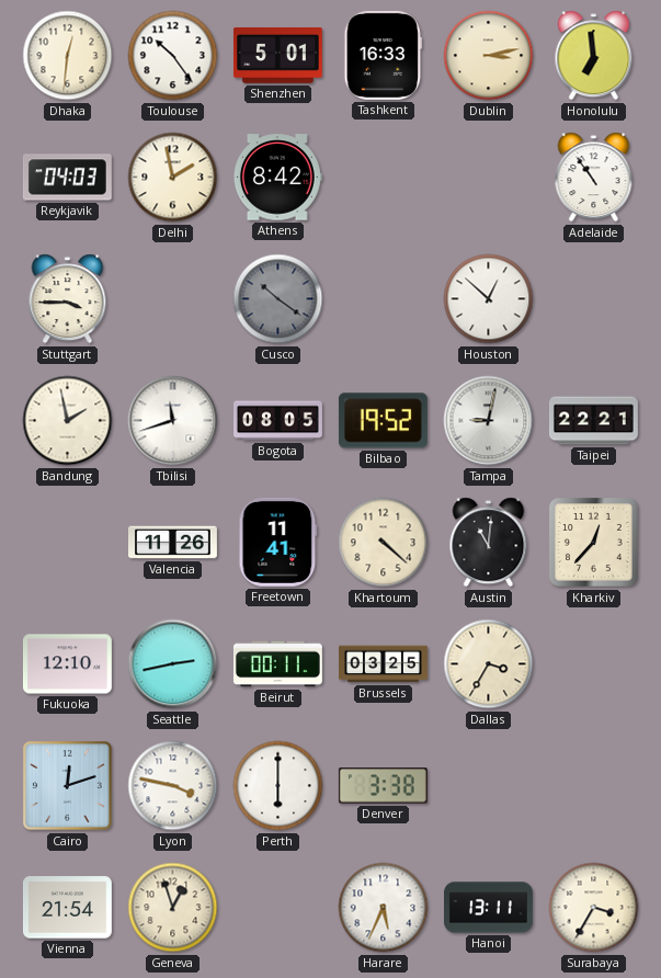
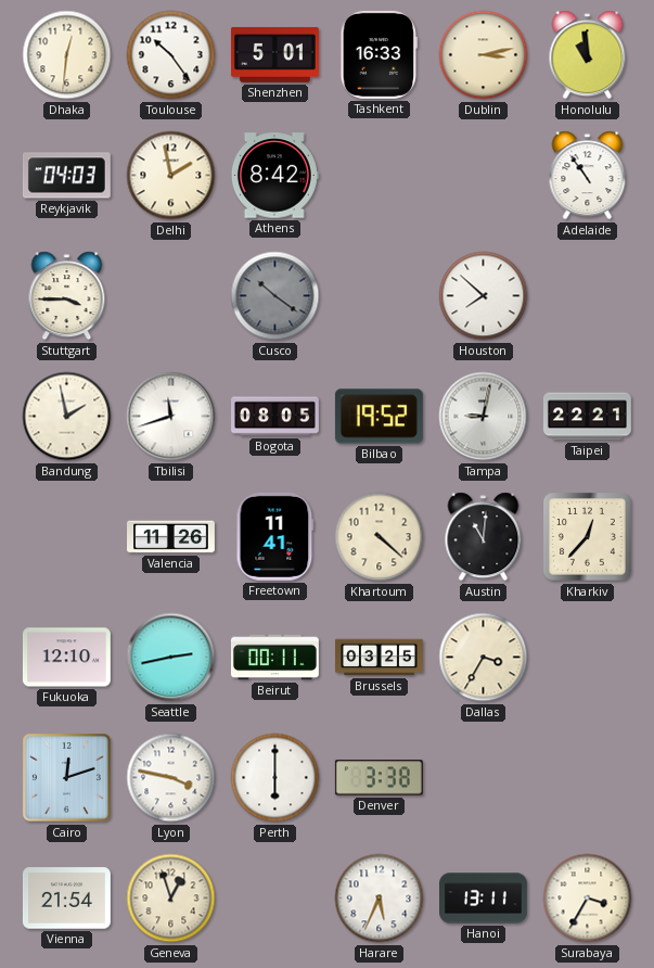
Honolulu: 6:59 -> 10:59 (588, 55)
Houston: 12:52 -> 7:52 (484, 296)
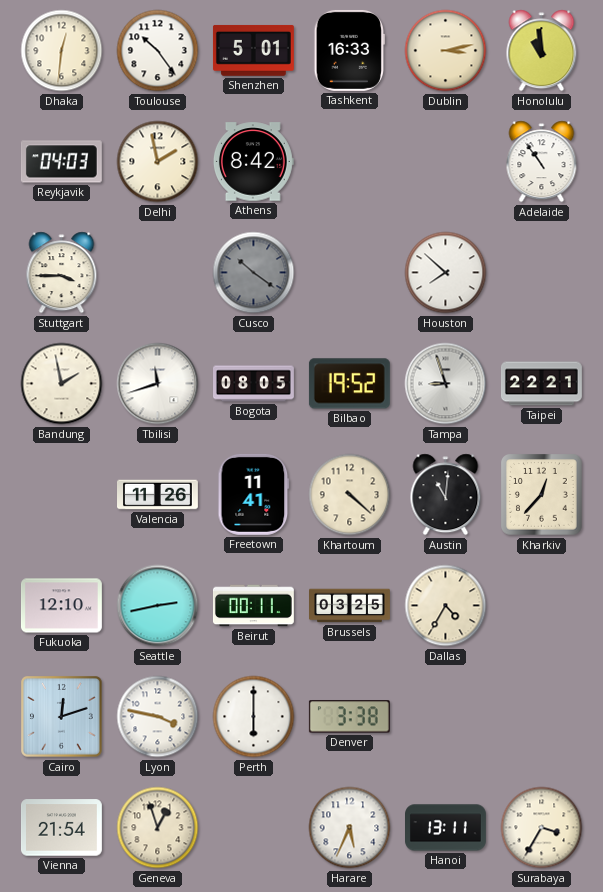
Tampa: 9:02 -> 8:57 (446, 384)
Dallas: 3:35 -> 4:35 (446, 606)
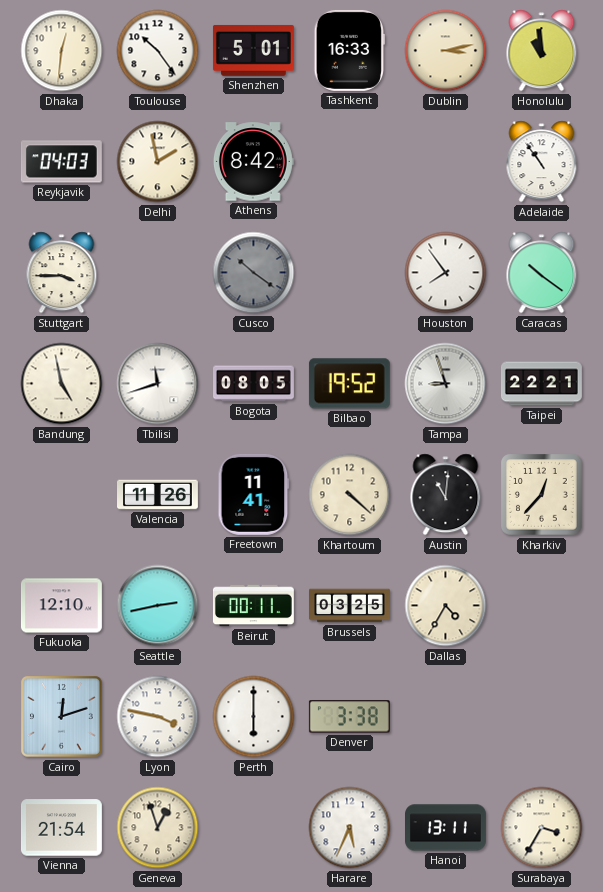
Houston: 7:52 -> 7:54 (446, 273)
Caracas: none -> 10:21 (542, 273)
Bandung: 1:58 -> 4:58 (62, 384)
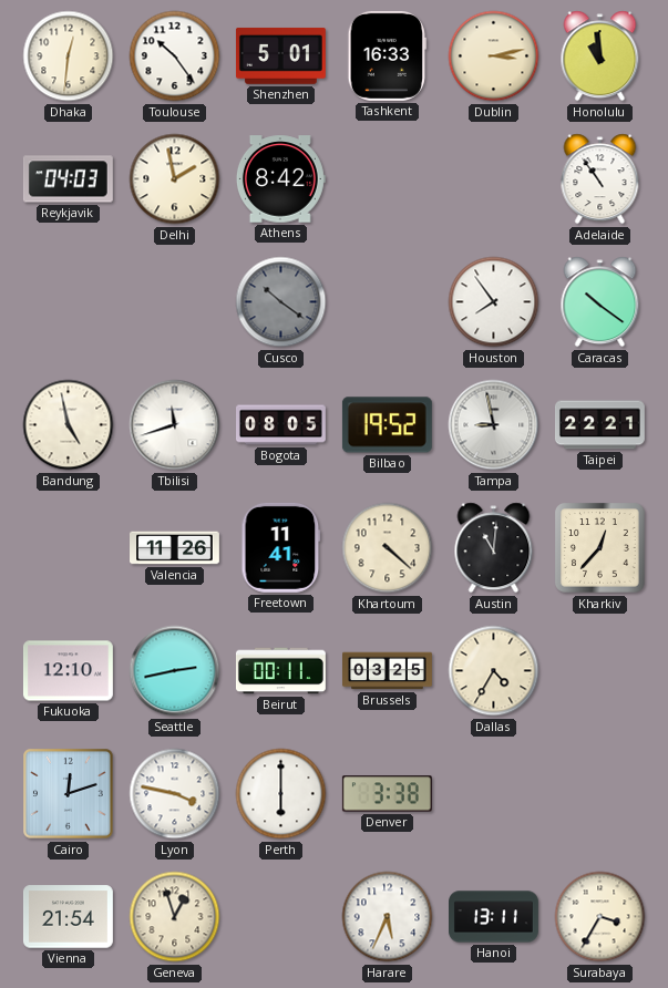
Stuttgart: 3:45 -> none (62, 273)
Tampa: 8:57 -> 8:58 (494, 425)
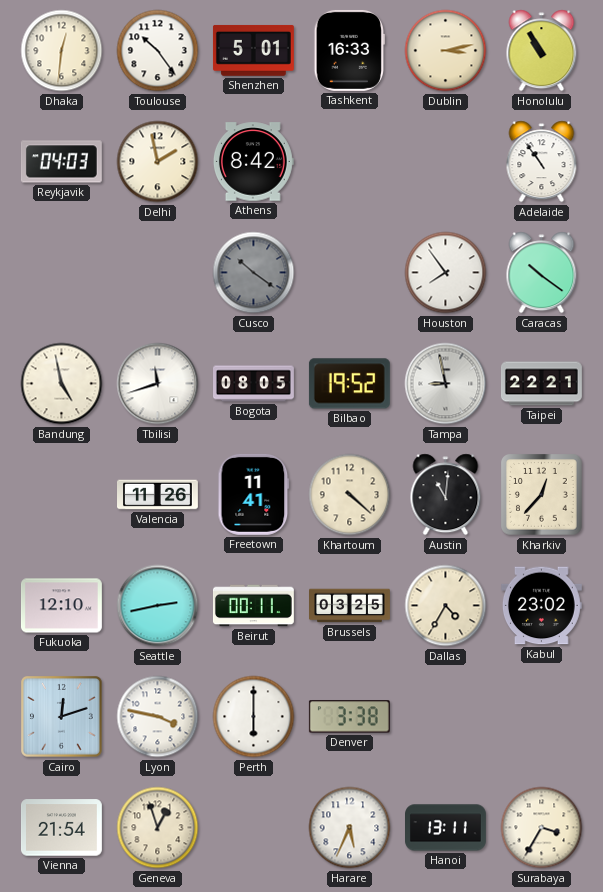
Honolulu: 10:59 -> 10:55 (542, 51)
Kabul: none -> 23:02 (541, 606)
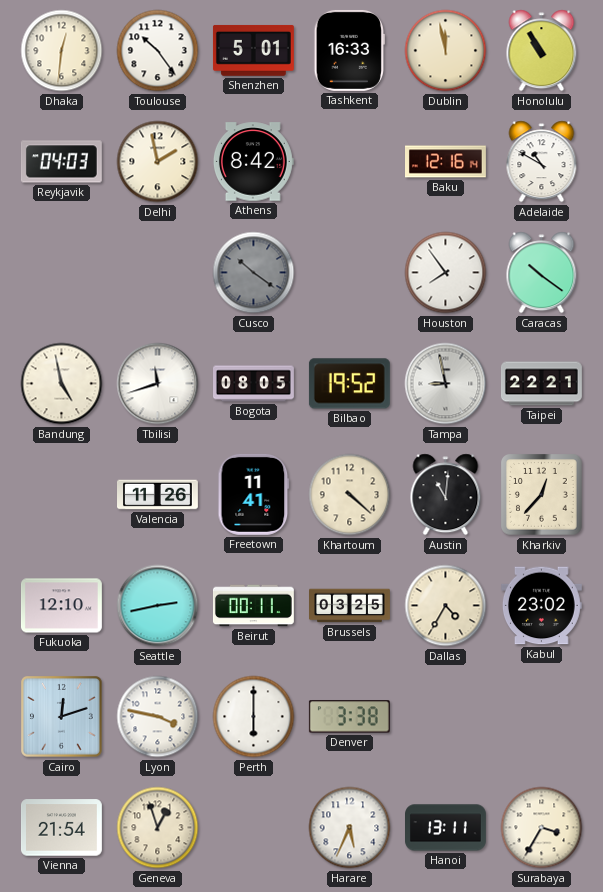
Dublin: 3:13 -> 11:58 (446, 51)
Baku: none -> 12:16 (446, 162)
Adelaide: 10:54 -> 10:50 (542, 162)
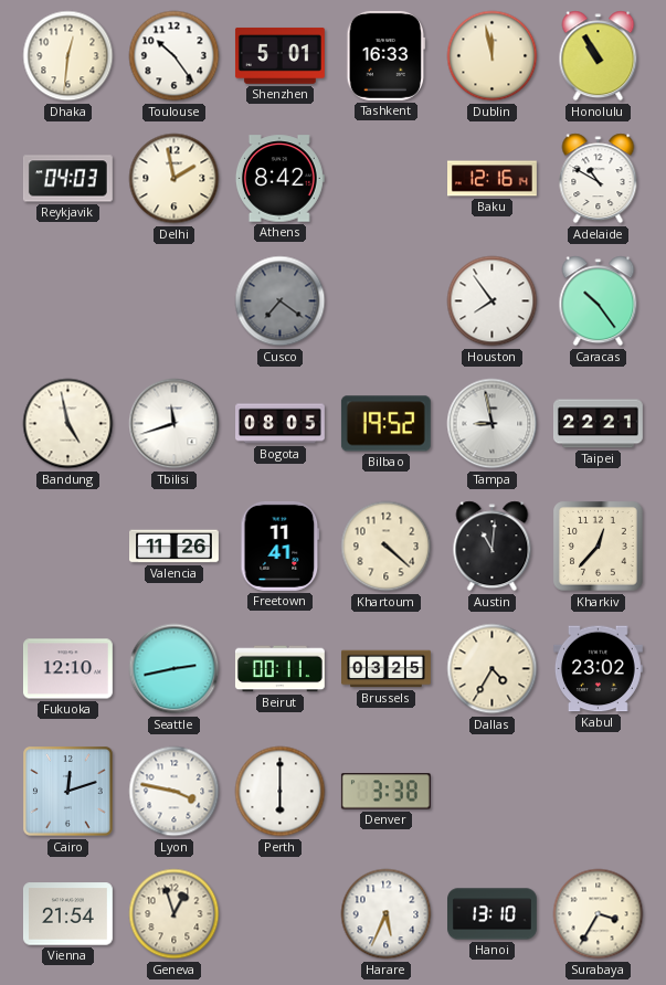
Cusco: 10:21 -> 7:21 (281, 301)
Caracas: 10:21 -> 10:24 (599, 301)
Hanoi: 13:11 -> 13:10 (493, 914)
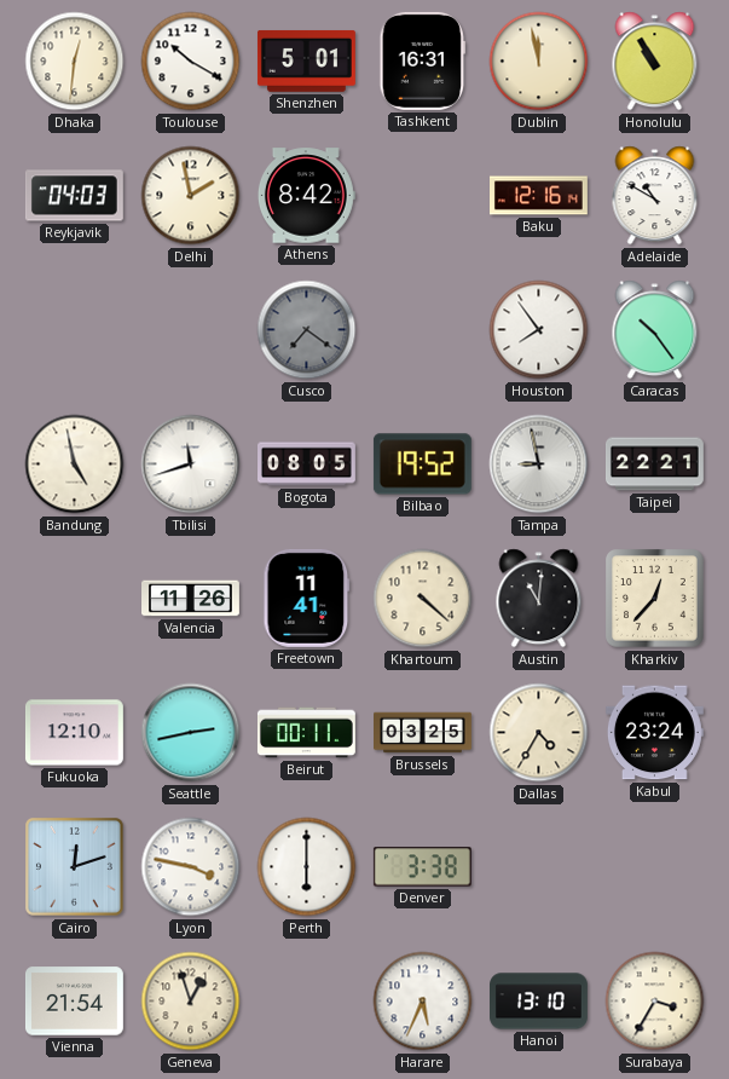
Toulouse: 10:24 -> 10:20 (191, 62)
Tashkent: 16:33 -> 16:31 (422, 60)
Kabul: 23:02 -> 23:24 (654, 733)
